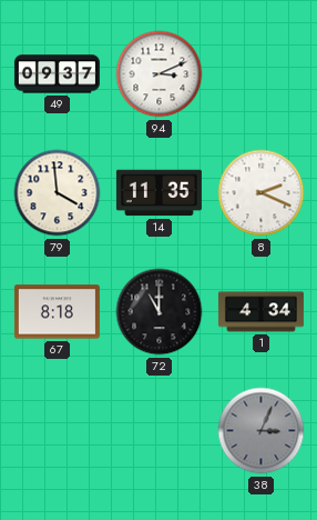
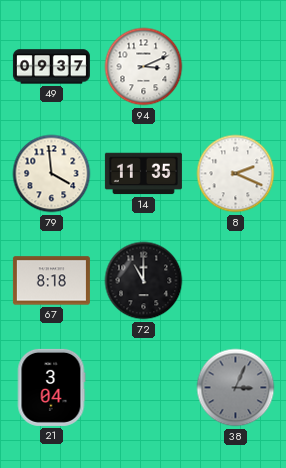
1: 4:34 -> none (260, 312)
21: none -> 3:04 (51, 387)
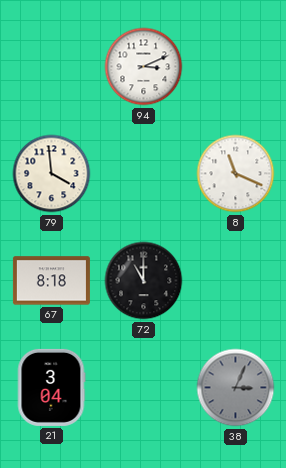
49: 09:37 -> none (51, 67)
14: 11:35 -> none (143, 174)
8: 2:19 -> 11:19 (236, 174)
